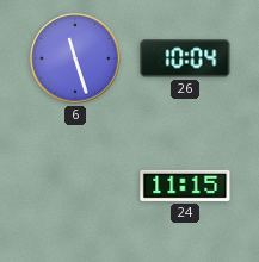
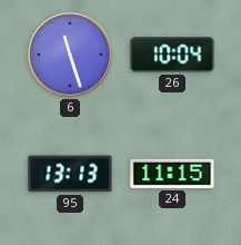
95: none -> 13:13 (70, 174)
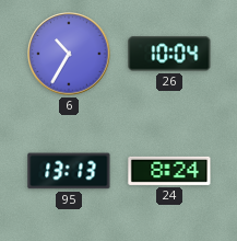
6: 11:27 -> 10:35 (69, 54)
24: 11:15 -> 8:24 (169, 171)
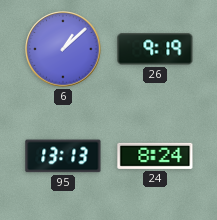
6: 10:35 -> 1:08 (63, 49)
26: 10:04 -> 9:19 (155, 49)
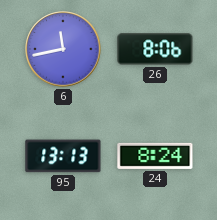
6: 1:08 -> 11:43 (63, 49)
26: 9:19 -> 8:06 (155, 49)
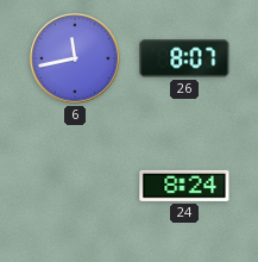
26: 8:06 -> 8:07 (184, 58)
95: 13:13 -> none (63, 156)
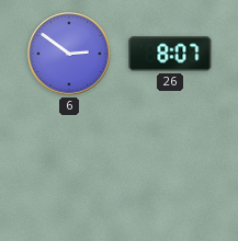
6: 11:43 -> 2:51 (69, 54)
24: 8:24 -> none (184, 186)
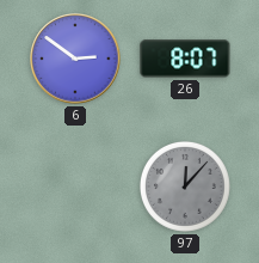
97: none -> 12:07 (185, 186)
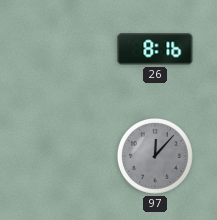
6: 2:51 -> none (75, 59)
26: 8:07 -> 8:16 (155, 49)
